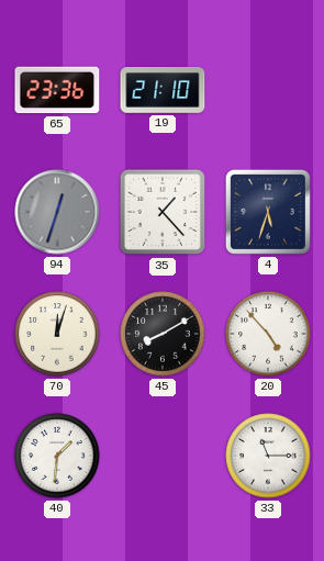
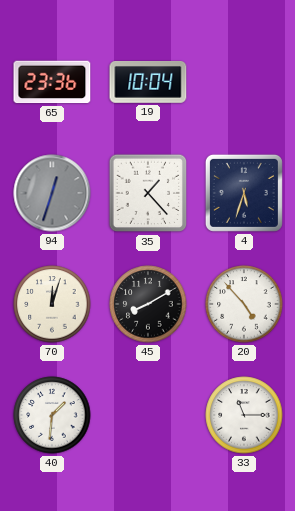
19: 21:10 -> 10:04 (148, 83)
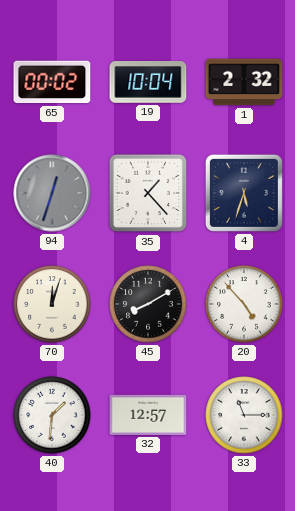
65: 23:36 -> 00:02 (52, 82)
1: none -> 2:32 (244, 82)
32: none -> 12:57 (148, 415)
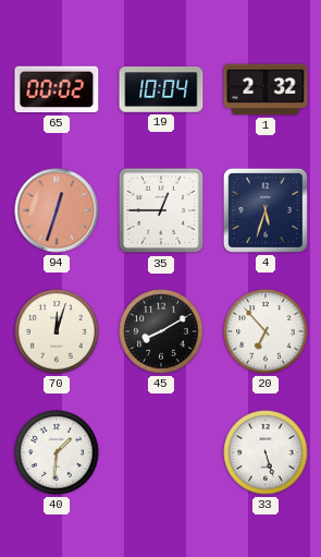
94 dial: grey -> salmon (57, 210)
35: 1:23 -> 12:45 (161, 210)
20: 4:53 -> 6:53 (266, 331)
32: 12:57 -> none (148, 415)
33: 11:15 -> 5:27 (266, 452)
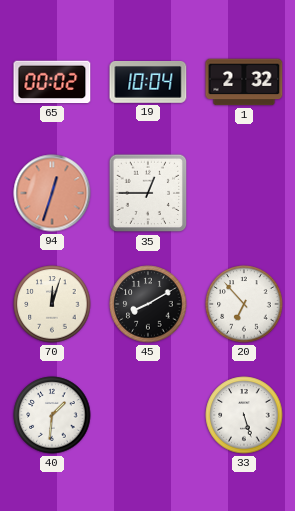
4: 5:33 -> none (266, 210)
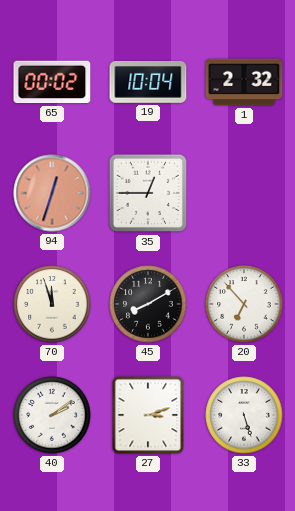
70: 12:03 -> 11:57 (52, 304)
40: 1:31 -> 2:09 (52, 415)
27: none -> 3:12 (148, 415)
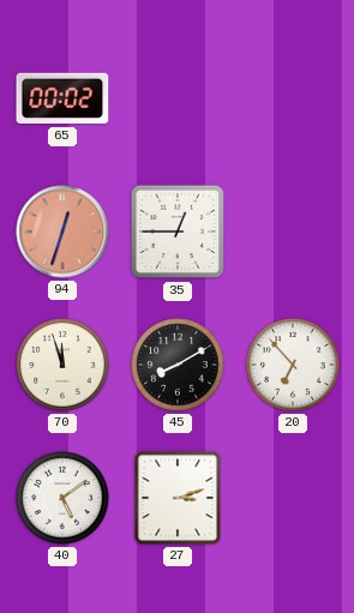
19: 10:04 -> none (148, 83)
1: 2:32 -> none (244, 82)
40: 2:09 -> 5:09 (62, 498)
33: 5:27 -> none (244, 415)
